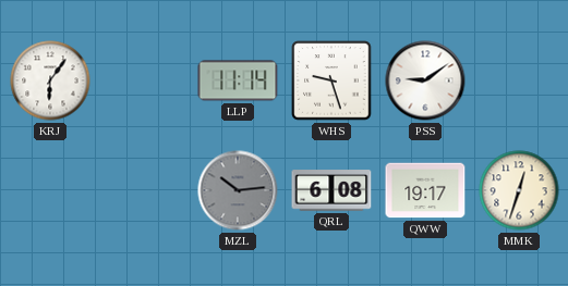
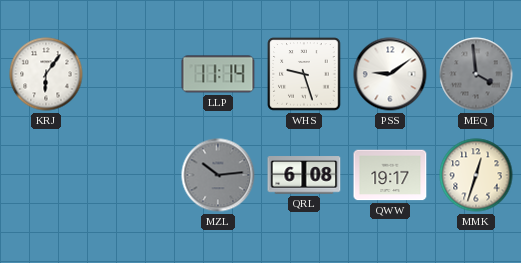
MEQ: none -> 3:59 (476, 74)
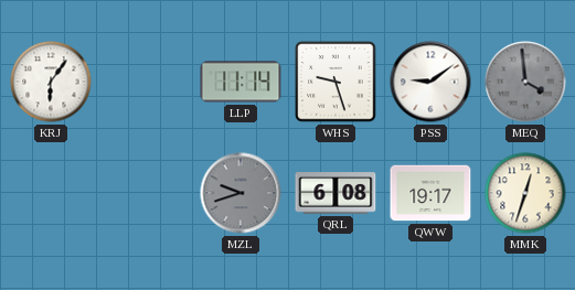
MZL: 10:14 -> 9:42 (241, 193)
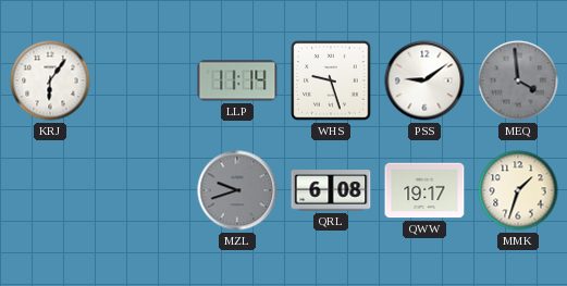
MMK: 12:33 -> 1:33 (518, 190)
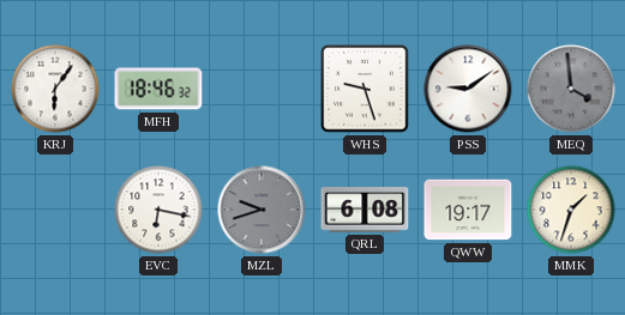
MFH: none -> 18:46 (158, 89)
LLP: 11:14 -> none (237, 80)
EVC: none -> 6:17 (158, 210)
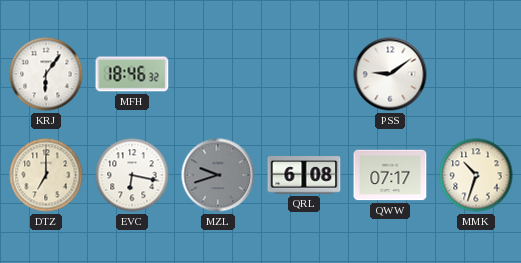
WHS: 9:27 -> none (365, 89)
MEQ: 3:59 -> none (571, 89)
DTZ: none -> 7:00 (46, 175)
QWW: 19:17 -> 07:17 (390, 175)
MMK: 1:33 -> 10:33 (476, 175)
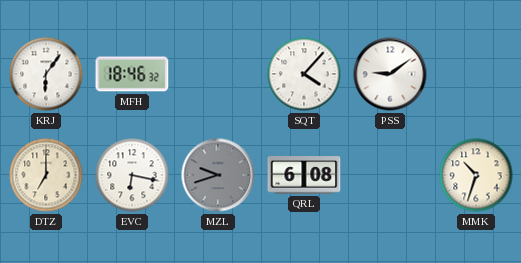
SQT: none -> 4:07 (304, 74)
QWW: 07:17 -> none (390, 175)
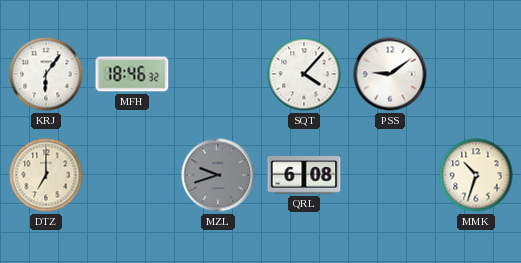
EVC: 6:17 -> none (132, 175)
